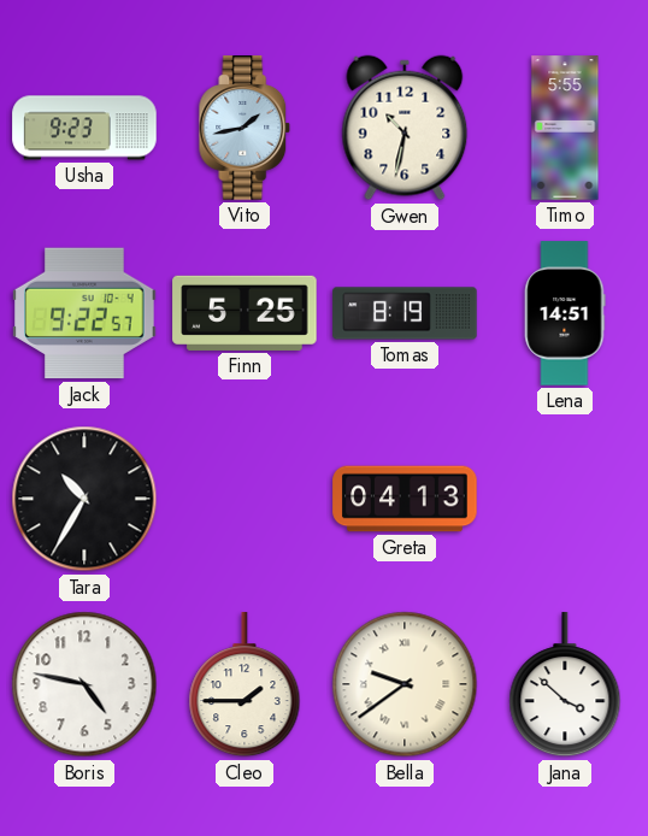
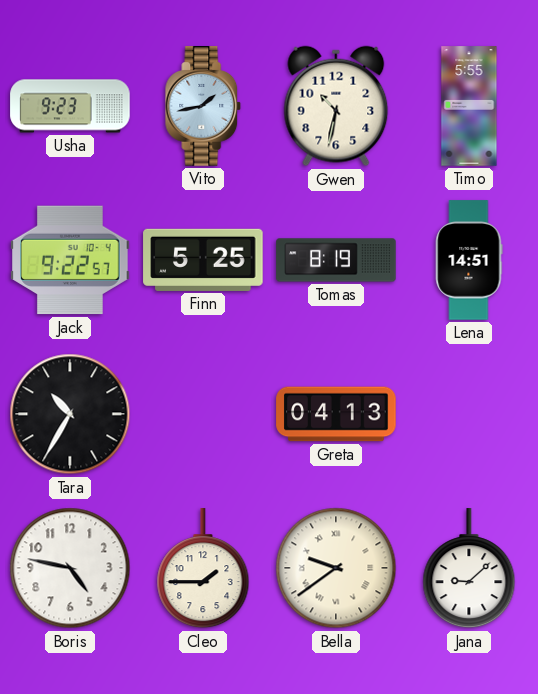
Jana: 3:52 -> 9:08 (469, 569)
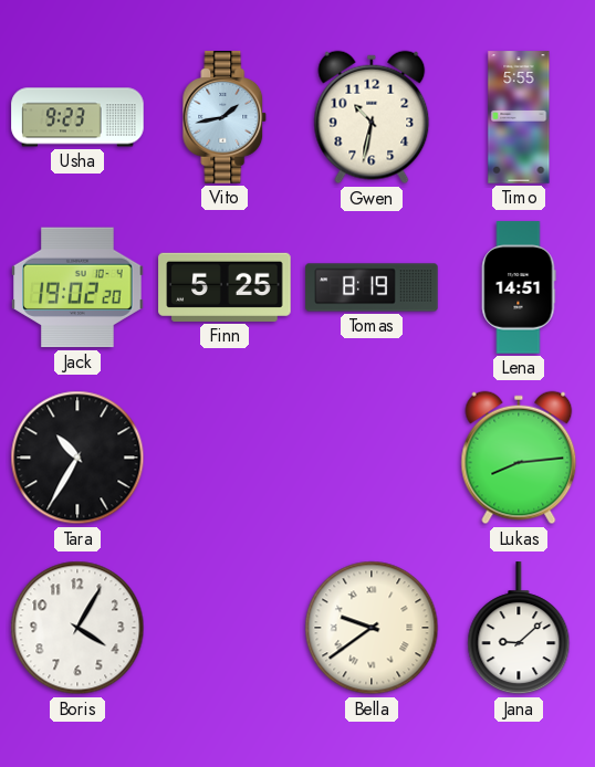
Jack: 9:22 -> 19:02 (77, 287)
Greta: 04:13 -> none (336, 414)
Lukas: none -> 8:14 (519, 458)
Boris: 4:47 -> 4:05 (77, 628)
Cleo: 1:45 -> none (203, 569)
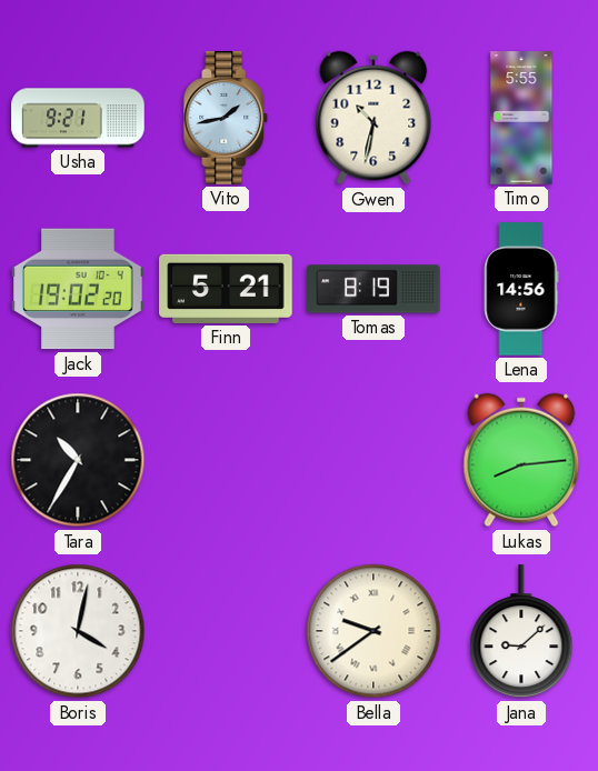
Usha: 9:23 -> 9:21 (78, 118)
Finn: 5:25 -> 5:21 (226, 289)
Lena: 14:51 -> 14:56 (521, 289)
Boris: 4:05 -> 4:02 (78, 631)
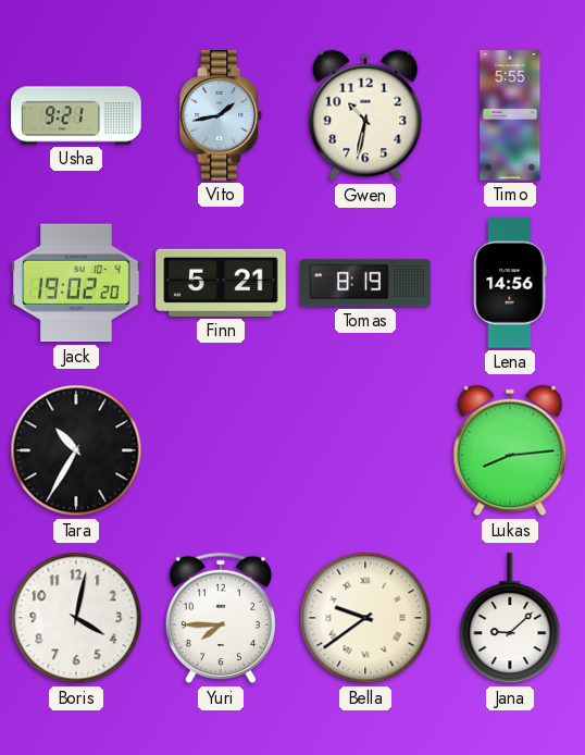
Yuri: none -> 7:45 (221, 618)
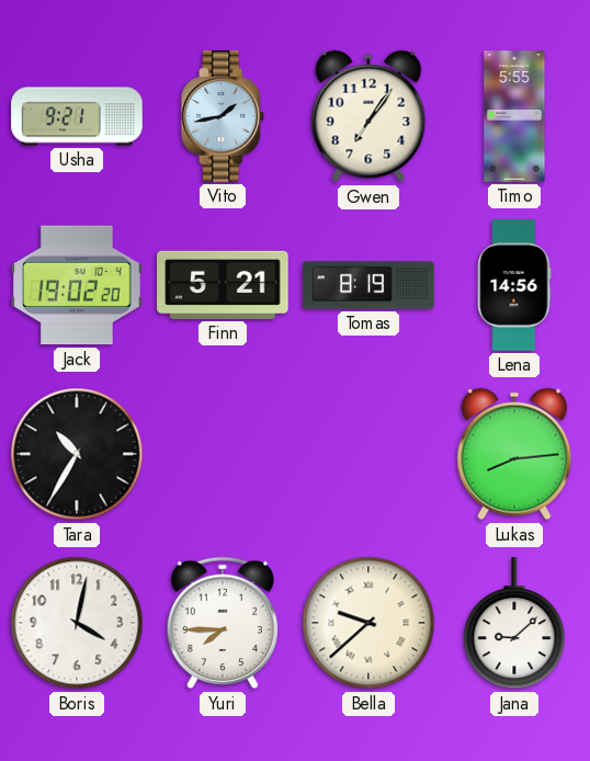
Gwen: 10:32 -> 7:06 (368, 116)
Bella: 9:39 -> 9:38 (368, 623)
